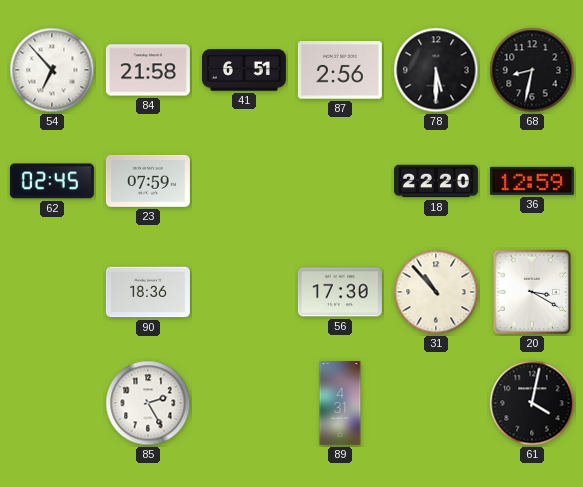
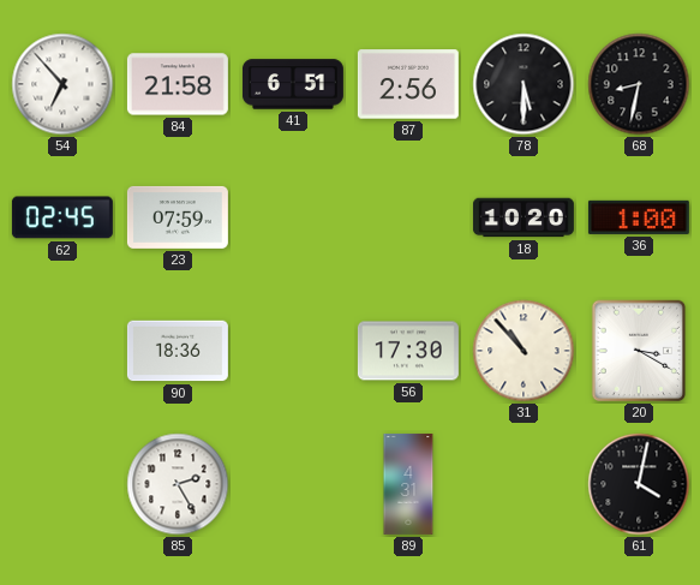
18: 22:20 -> 10:20 (523, 217)
36: 12:59 -> 1:00 (639, 217)
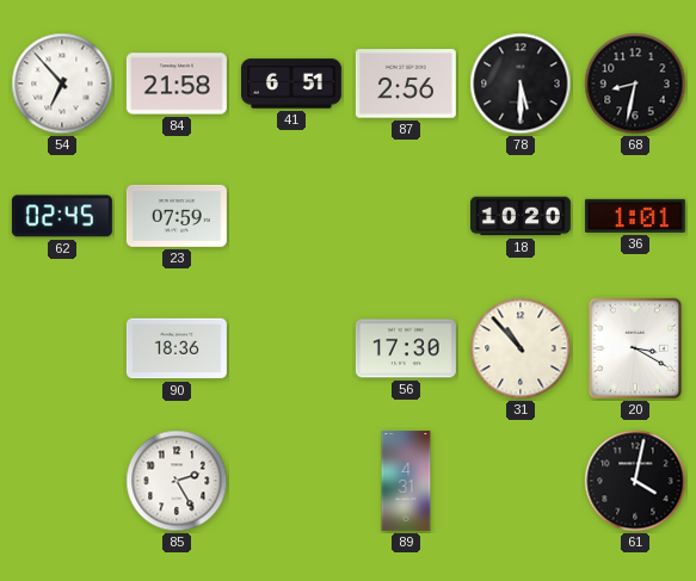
36: 1:00 -> 1:01 (635, 216)
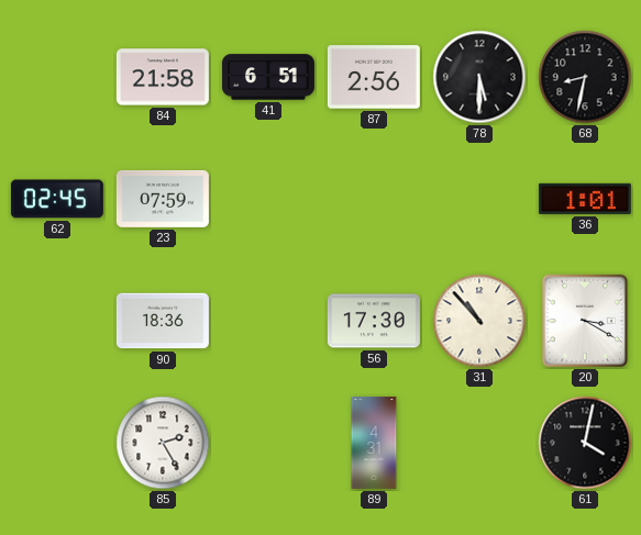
54: 6:53 -> none (62, 84)
18: 10:20 -> none (521, 216)
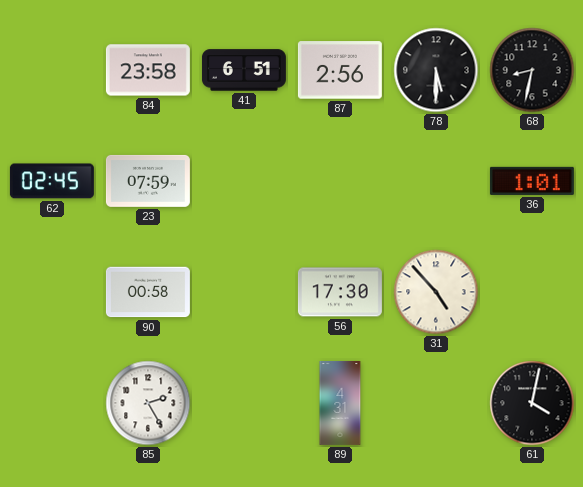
84: 21:58 -> 23:58 (148, 70)
90: 18:36 -> 00:58 (148, 292)
31: 10:53 -> 4:53 (436, 292)
20: 3:20 -> none (585, 321)
